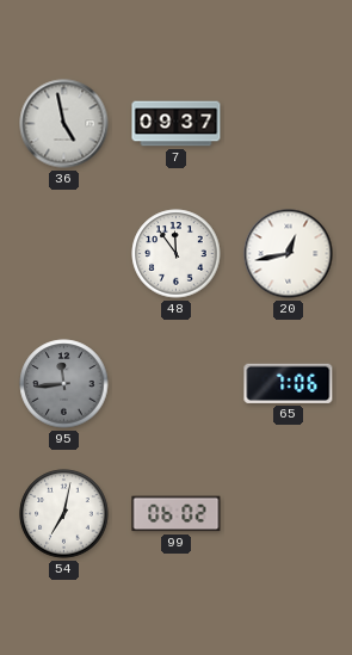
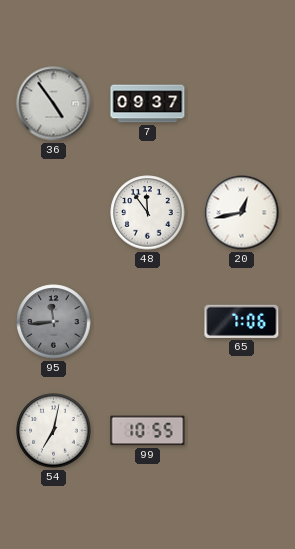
36: 4:58 -> 4:54 (54, 104)
99: 06:02 -> 10:55 (148, 431)
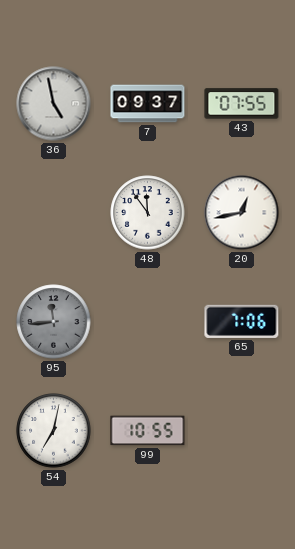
36: 4:54 -> 4:58 (54, 104)
43: none -> 07:55 (242, 104)
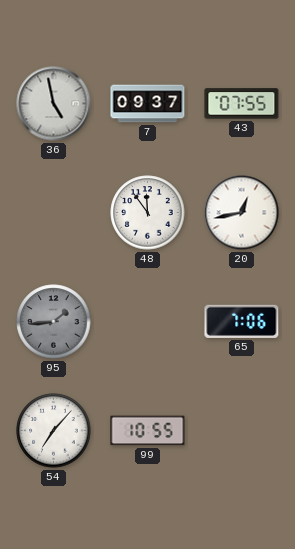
95: 11:44 -> 1:44 (54, 322)
54: 7:02 -> 7:07 (54, 431)
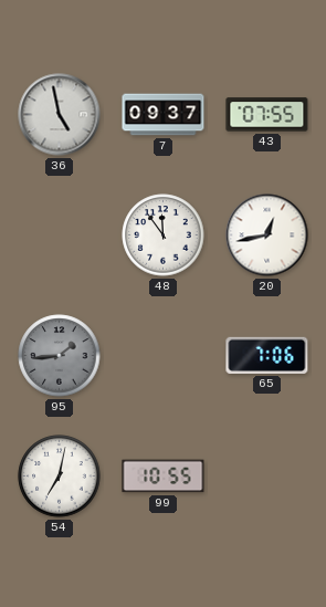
54: 7:07 -> 7:02 (60, 477)
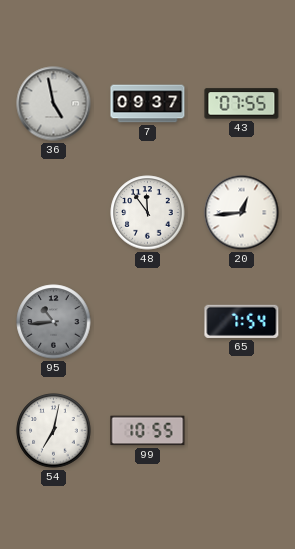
20: 12:43 -> 12:44 (242, 213)
95: 1:44 -> 10:44 (54, 322)
65: 7:06 -> 7:54 (242, 321)
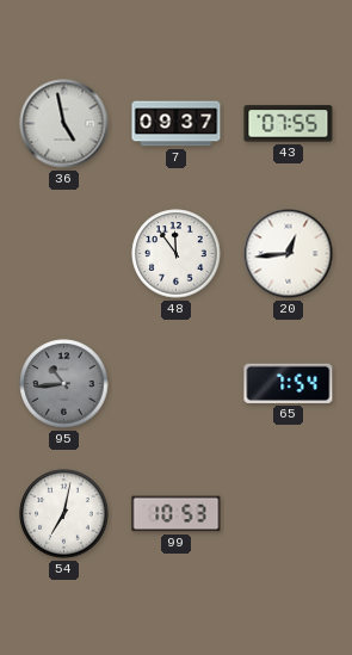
99: 10:55 -> 10:53 (177, 514)
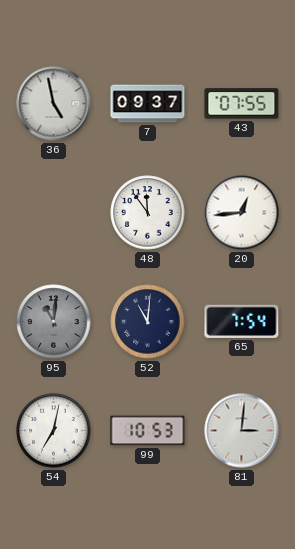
95: 10:44 -> 11:01 (54, 322)
52: none -> 11:01 (148, 322)
81: none -> 3:01 (242, 431)
